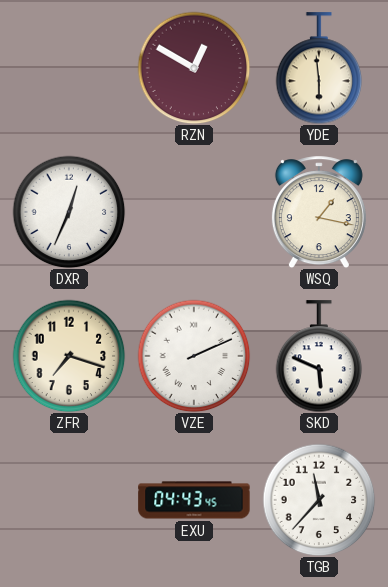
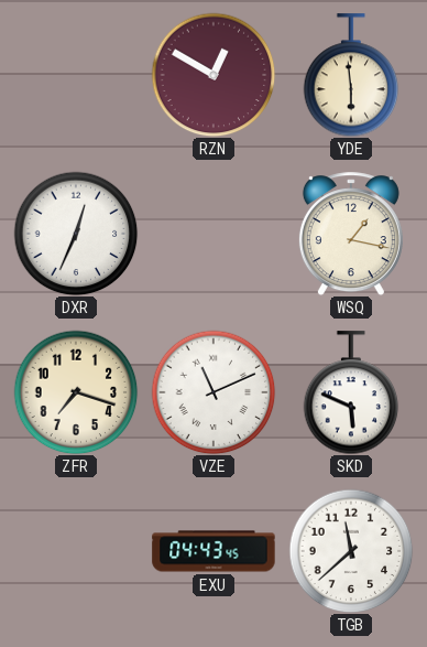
VZE: 2:11 -> 11:11 (214, 392)
TGB: 11:37 -> 11:38 (351, 551)
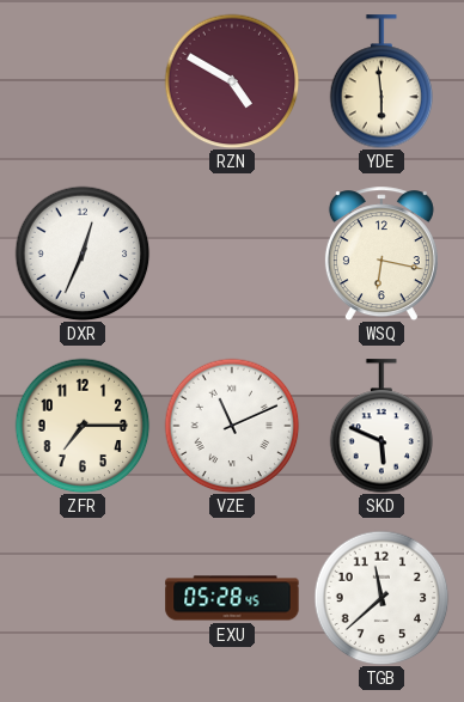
RZN: 12:50 -> 4:50 (232, 81)
WSQ: 1:17 -> 6:17 (381, 254)
ZFR: 7:18 -> 7:15 (83, 426)
EXU: 04:43 -> 05:28 (232, 598)
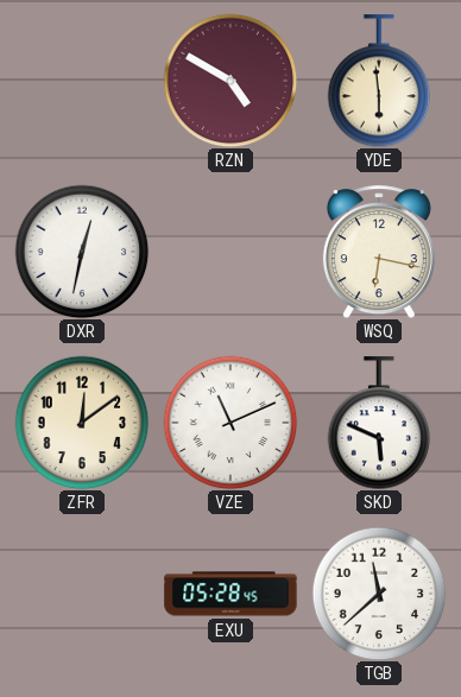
DXR: 12:34 -> 12:32 (82, 252)
ZFR: 7:15 -> 12:09 (82, 423)
